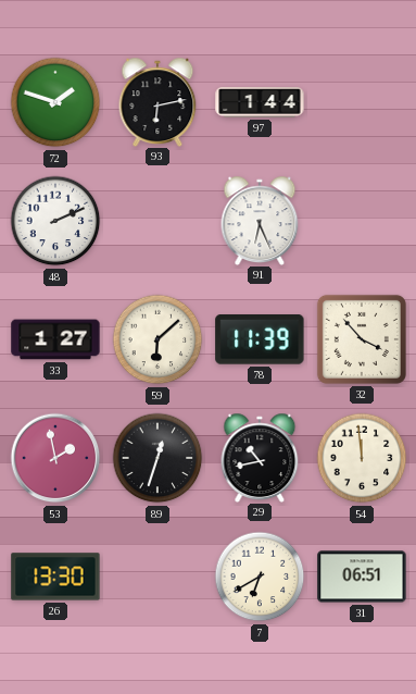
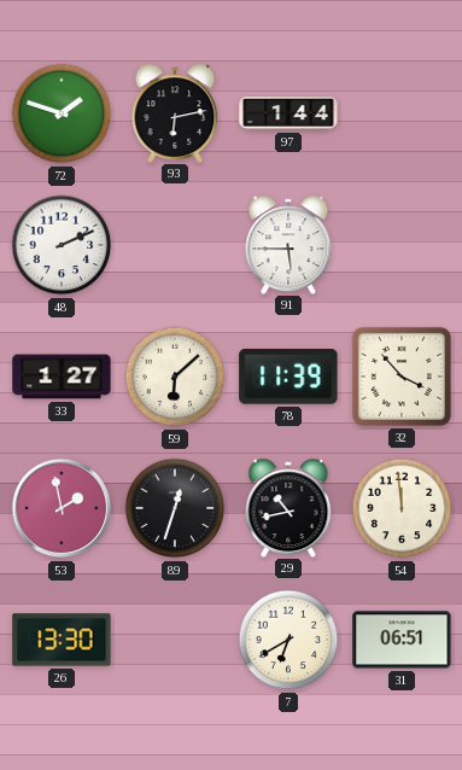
91: 6:26 -> 5:45 (288, 244)
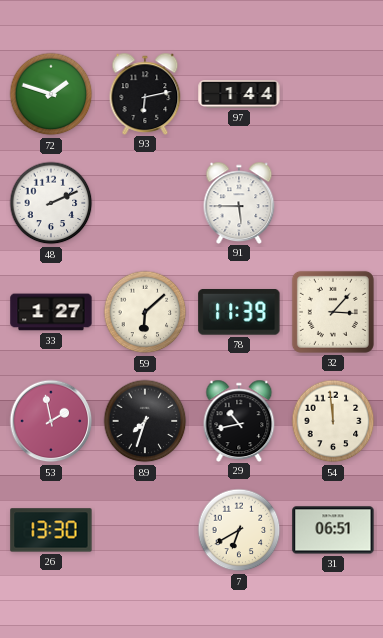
32: 3:53 -> 3:07 (333, 312)
89: 12:33 -> 7:33 (145, 421)
